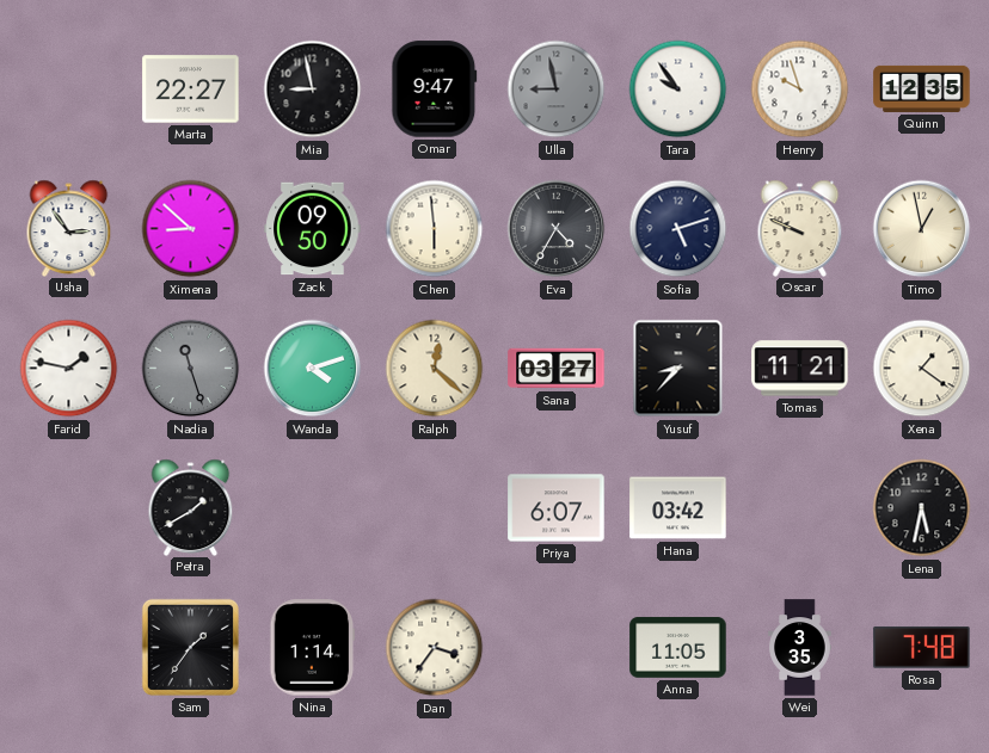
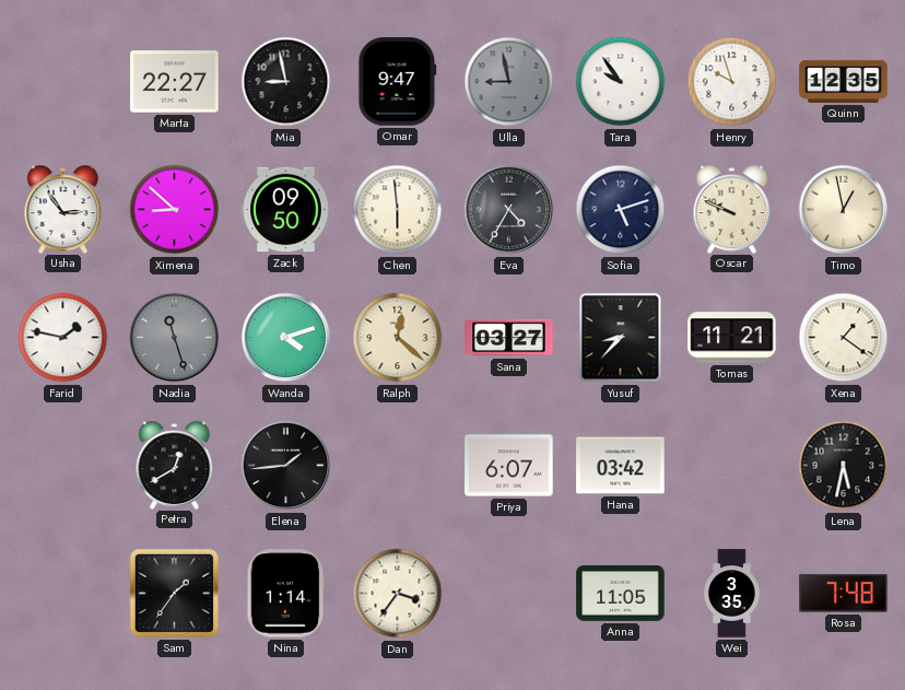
Petra: 1:40 -> 12:40 (175, 465)
Elena: none -> 1:44 (286, 466)
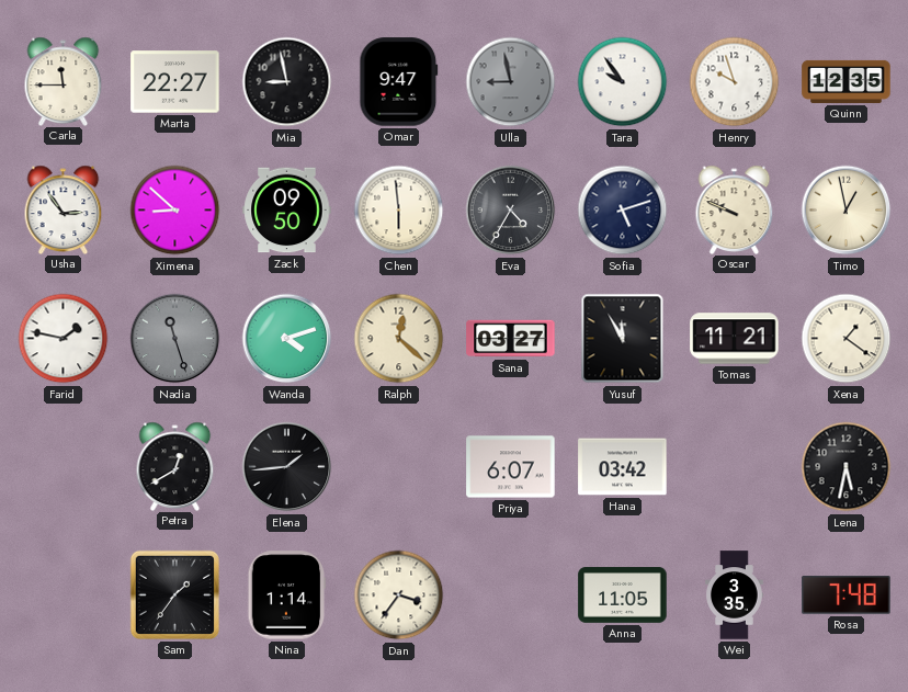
Carla: none -> 11:45 (64, 81)
Yusuf: 8:37 -> 11:55 (623, 339)
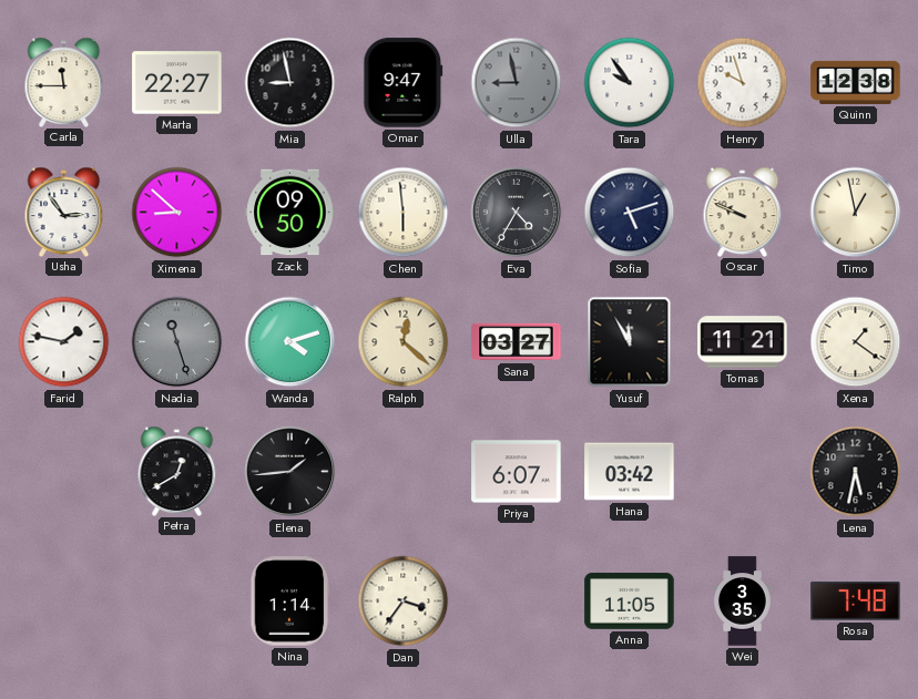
Quinn: 12:35 -> 12:38 (856, 82)
Sam: 1:36 -> none (174, 594)
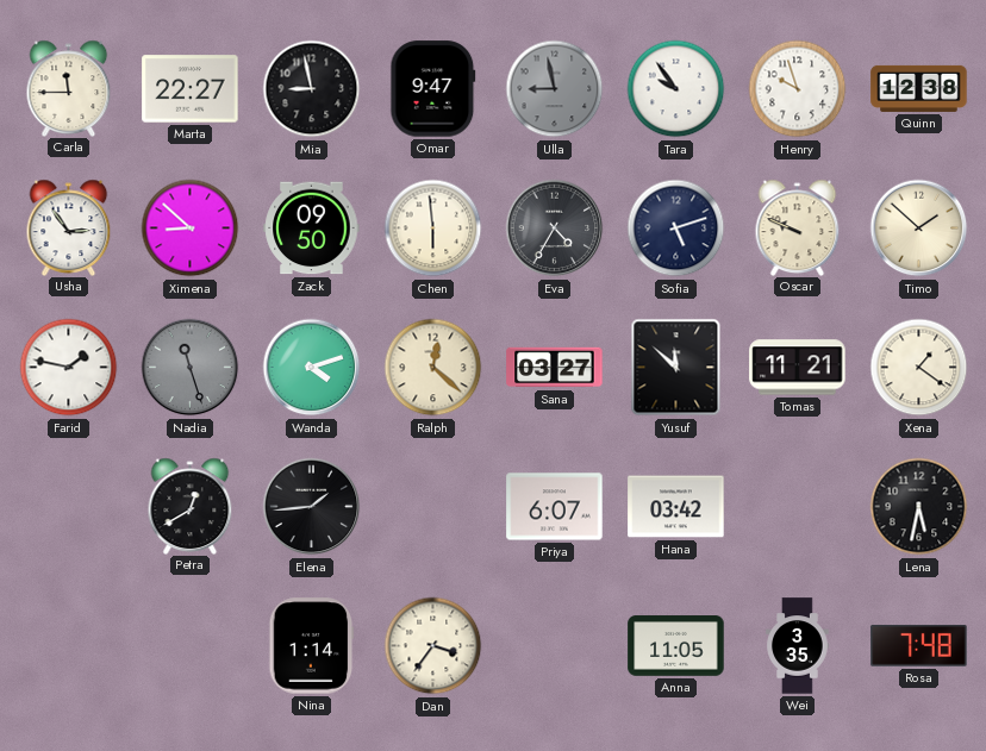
Timo: 12:58 -> 1:52 (919, 229)
Yusuf: 11:55 -> 11:52 (676, 368)
